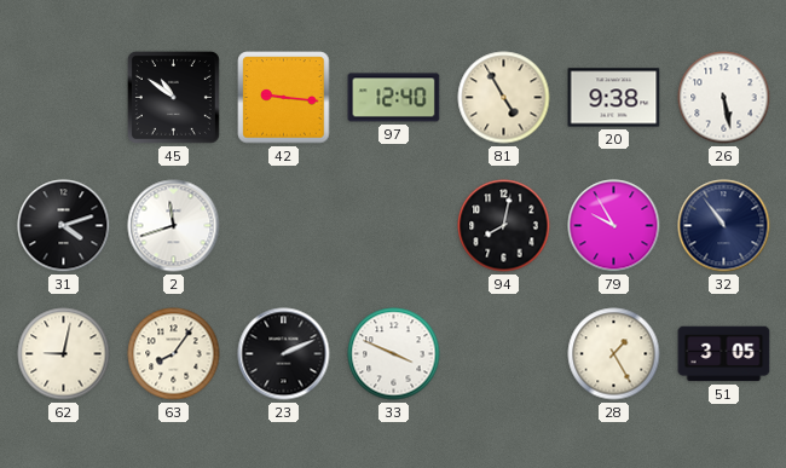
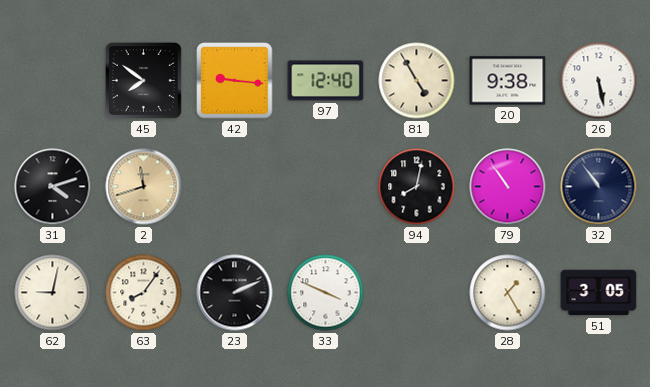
45: 10:51 -> 7:51 (143, 80)
2 dial: white -> champagne (144, 187)
79: 9:55 -> 10:54 (508, 187)
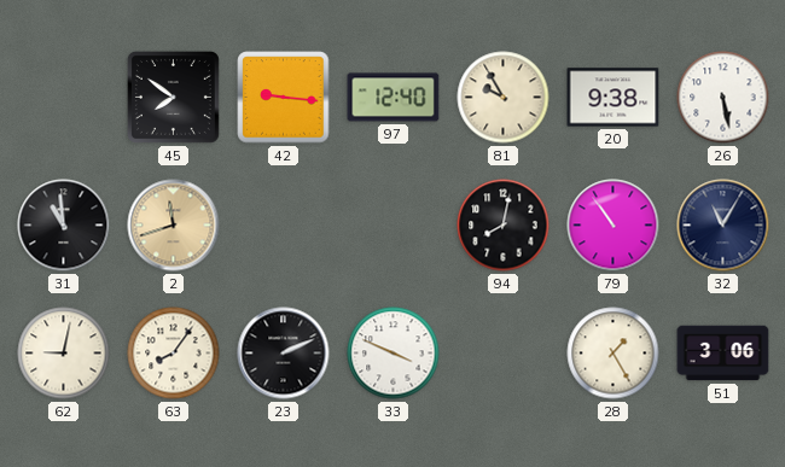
81: 4:55 -> 9:55 (504, 98)
31: 4:12 -> 10:59 (64, 226)
32: 10:54 -> 11:05 (723, 226)
51: 3:05 -> 3:06 (723, 354)
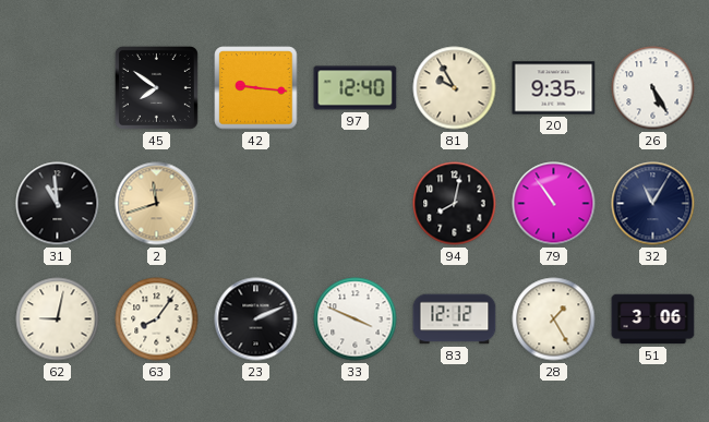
20: 9:38 -> 9:35 (554, 88)
26: 5:28 -> 5:25 (653, 88)
83: none -> 12:12 (455, 319)
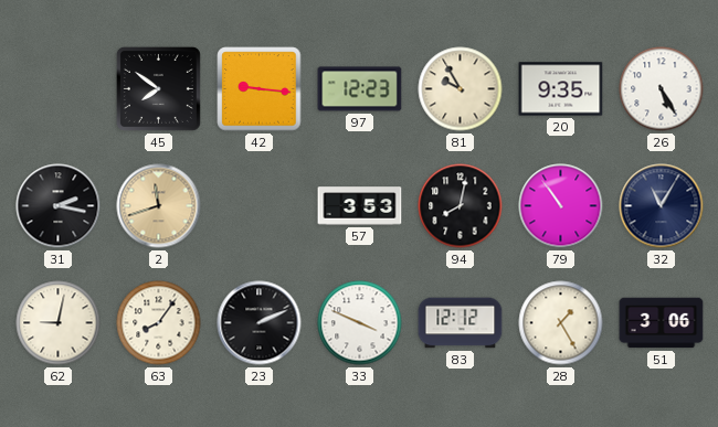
97: 12:40 -> 12:23 (360, 89)
31: 10:59 -> 2:17 (59, 206)
57: none -> 3:53 (360, 206)
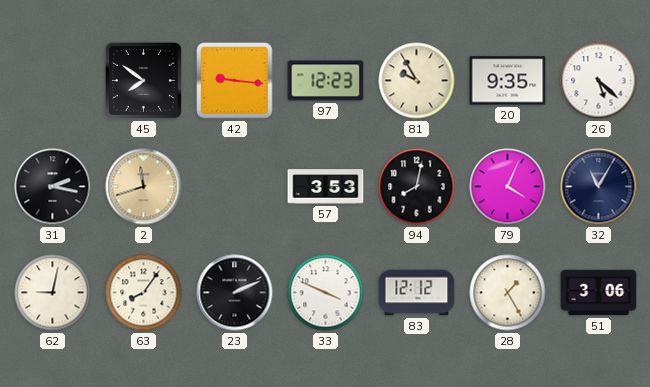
26: 5:25 -> 5:22 (599, 81)
79: 10:54 -> 4:04 (508, 187)
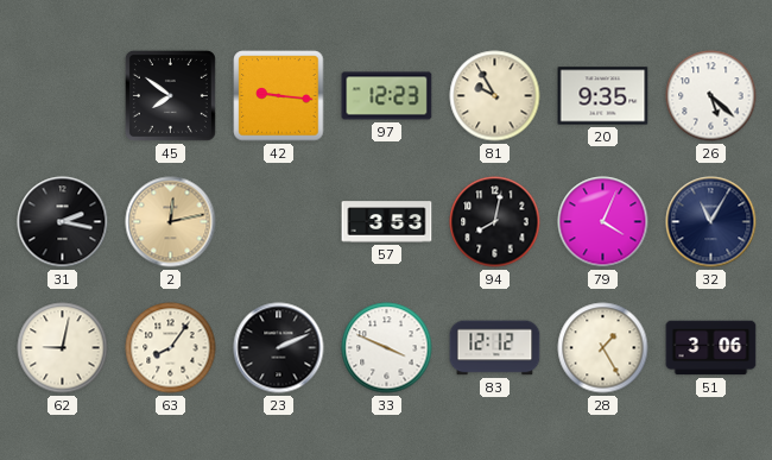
2: 11:42 -> 12:13 (171, 222)
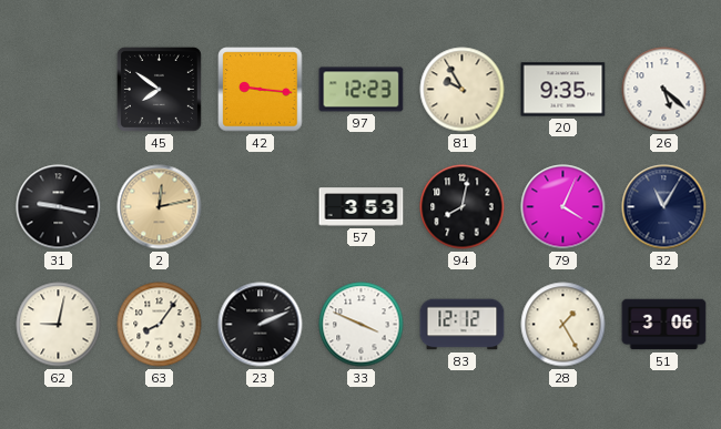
31: 2:17 -> 9:17 (59, 207)
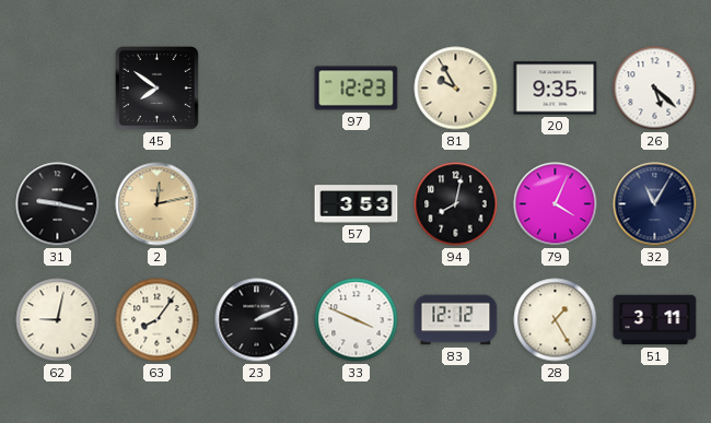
42: 9:16 -> none (261, 90)
51: 3:06 -> 3:11 (655, 320)
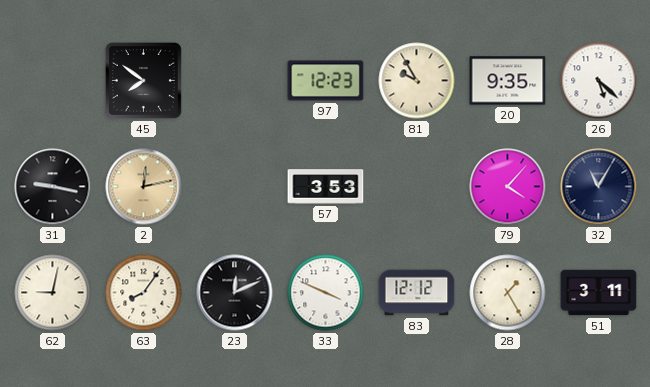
94: 8:02 -> none (456, 204)
79: 4:04 -> 4:07 (508, 187)
23: 2:11 -> 12:11 (235, 293)
